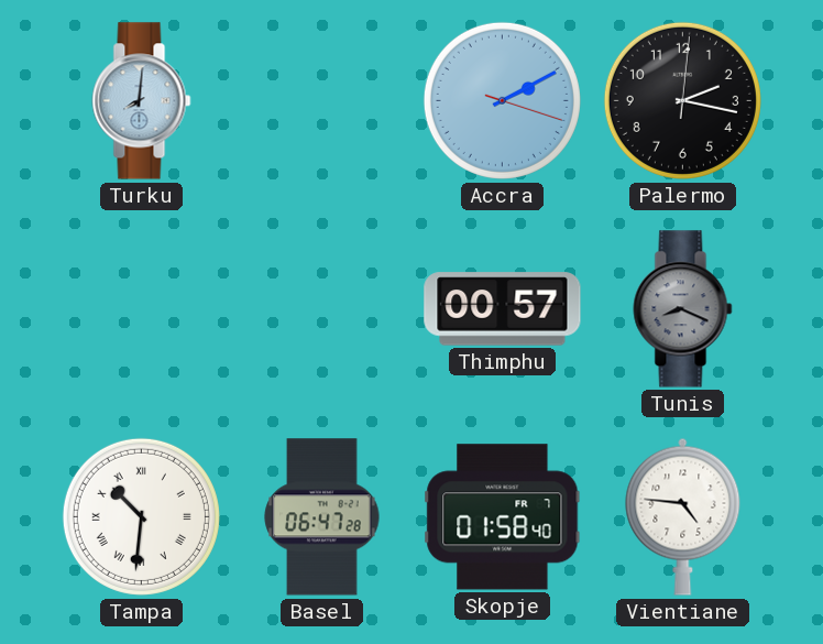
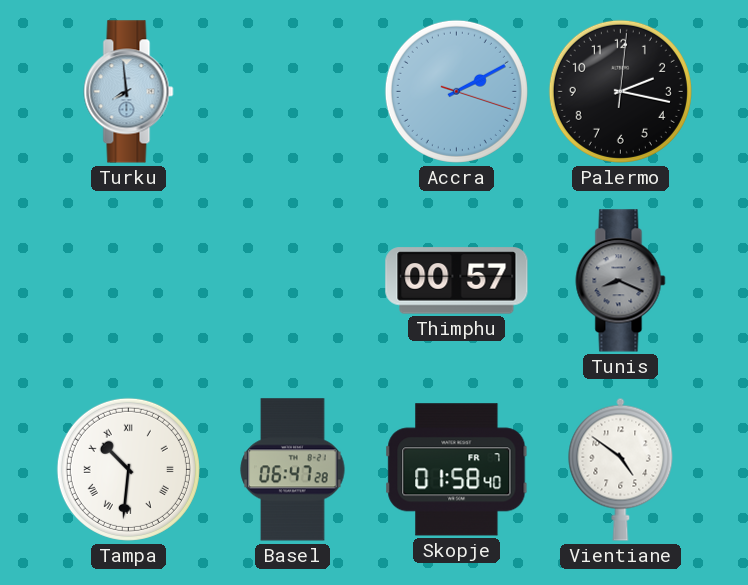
Turku: 8:01 -> 7:59 (129, 92)
Vientiane: 4:46 -> 4:51 (621, 469)
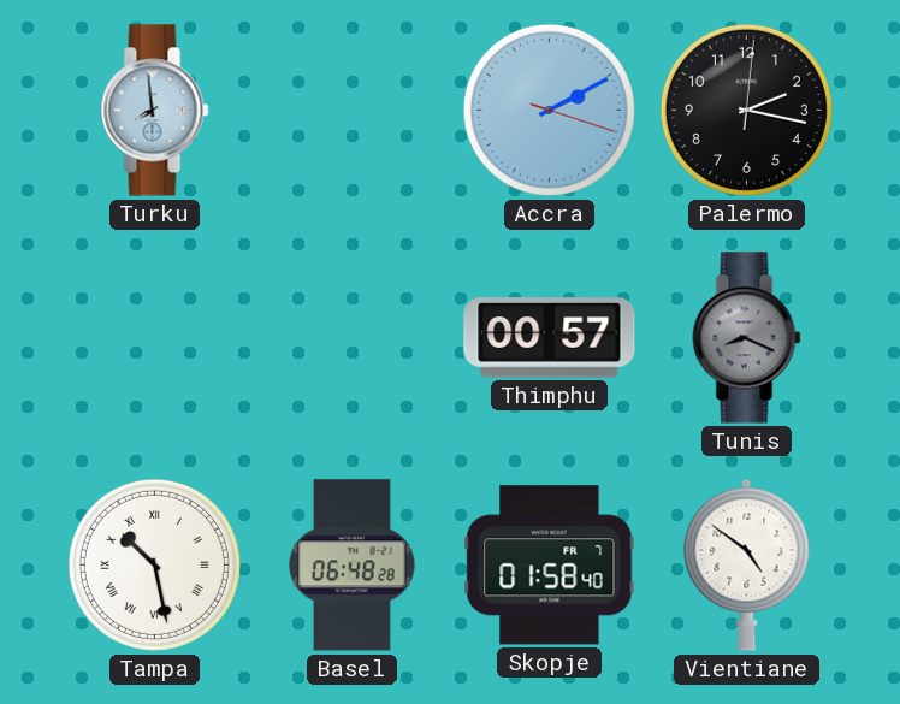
Tampa: 10:31 -> 10:28 (154, 564)
Basel: 06:47 -> 06:48 (353, 566)
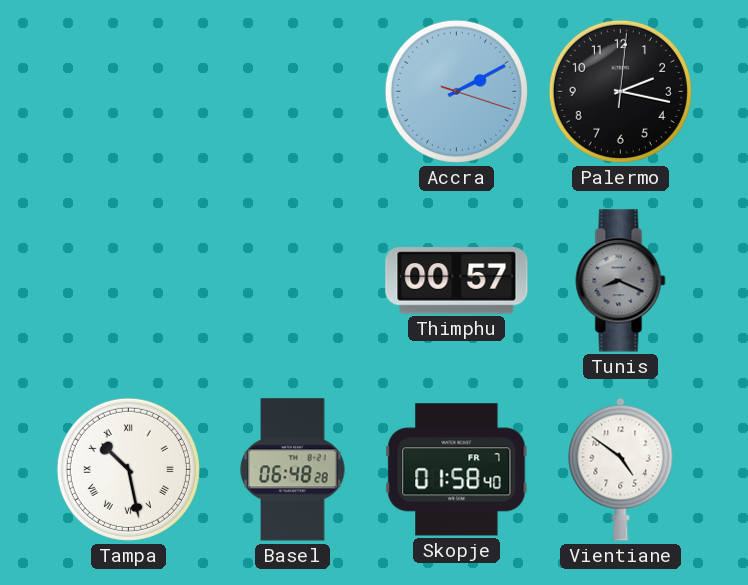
Turku: 7:59 -> none (155, 111)
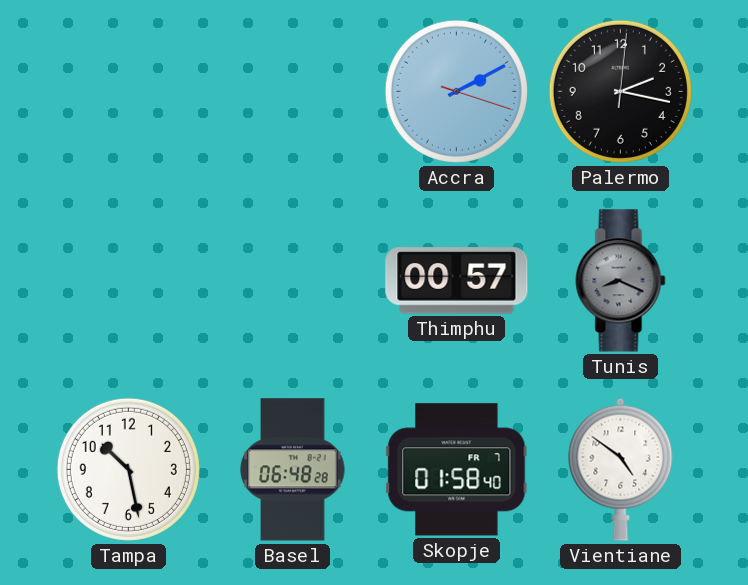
Tampa numerals: Roman -> Arabic (128, 469)
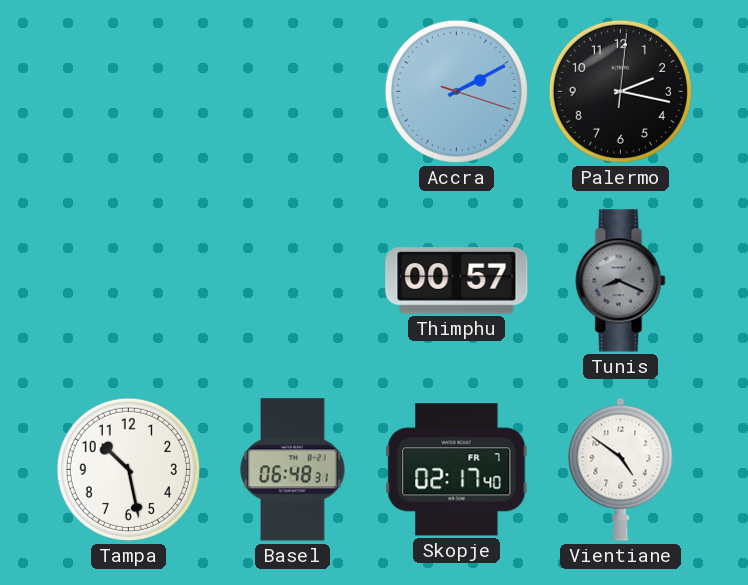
Basel: 06:48:28 -> 06:48:31 (293, 470)
Skopje: 01:58 -> 02:17 (457, 470)
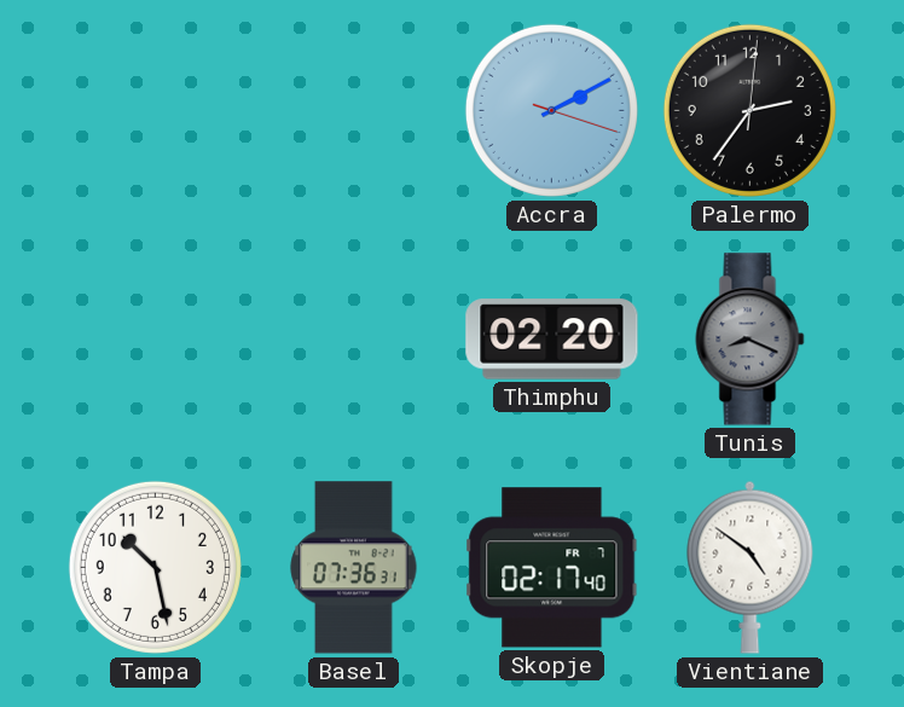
Palermo: 2:17 -> 2:36 (749, 110)
Thimphu: 00:57 -> 02:20 (552, 340)
Basel: 06:48 -> 07:36 (354, 568)
